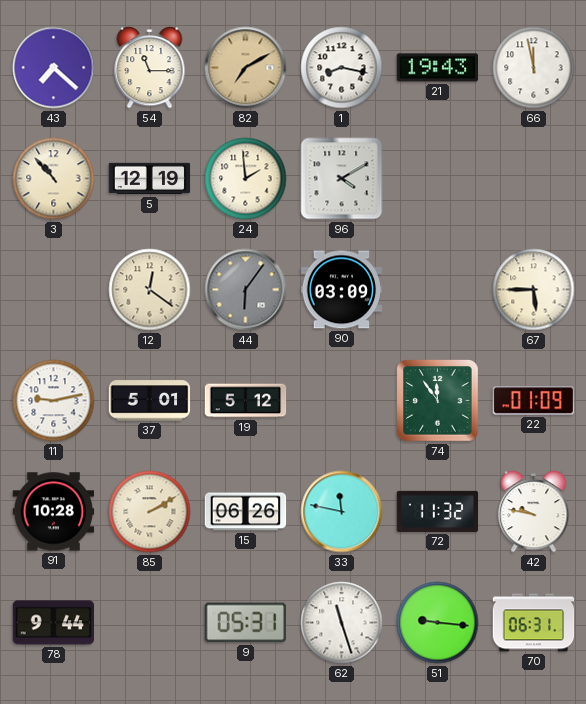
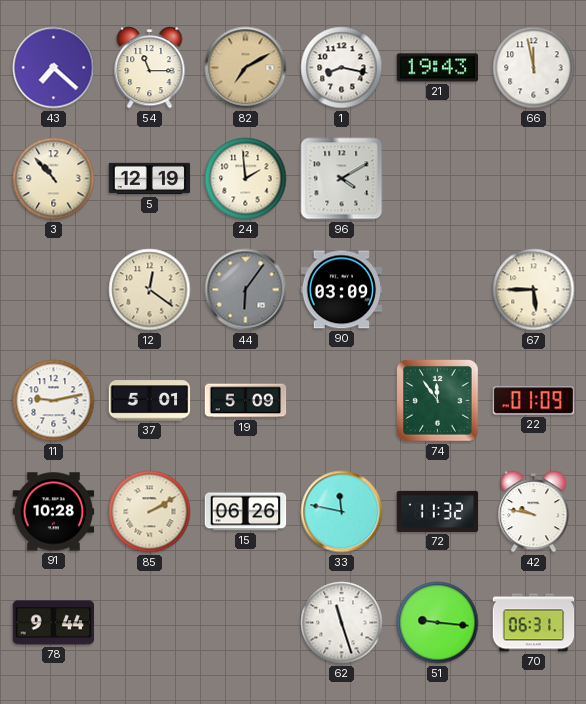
19: 5:12 -> 5:09 (246, 401)
9: 05:31 -> none (245, 623)
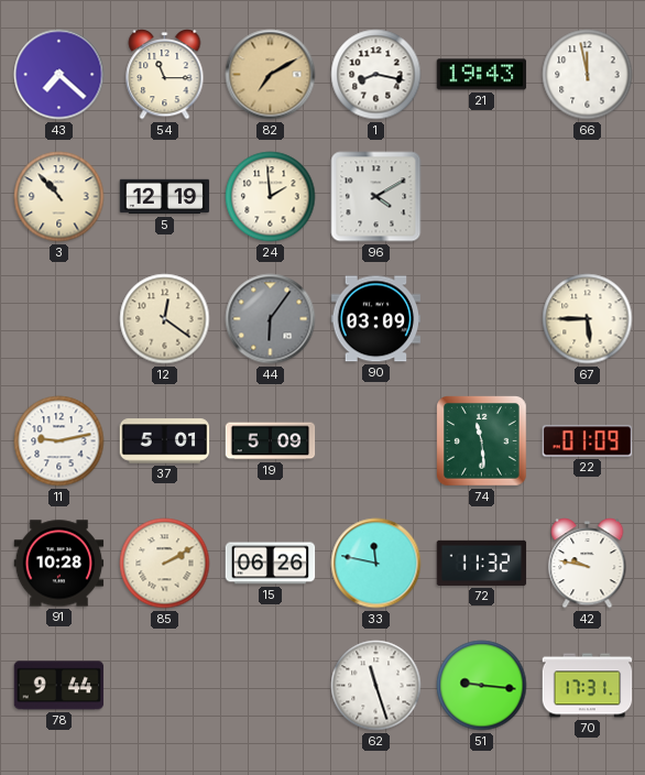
74: 11:54 -> 11:29 (482, 441)
70: 06:31 -> 17:31 (588, 686)
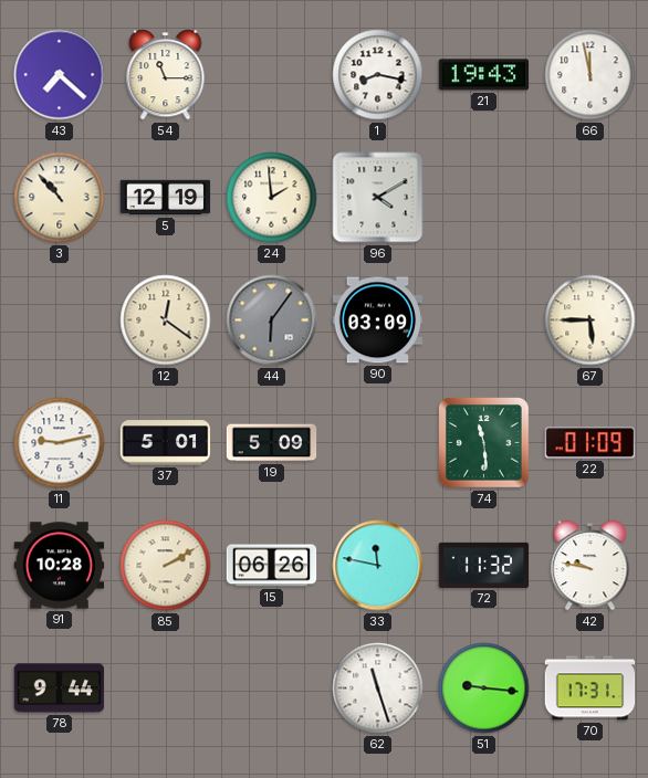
82: 7:10 -> none (271, 75)
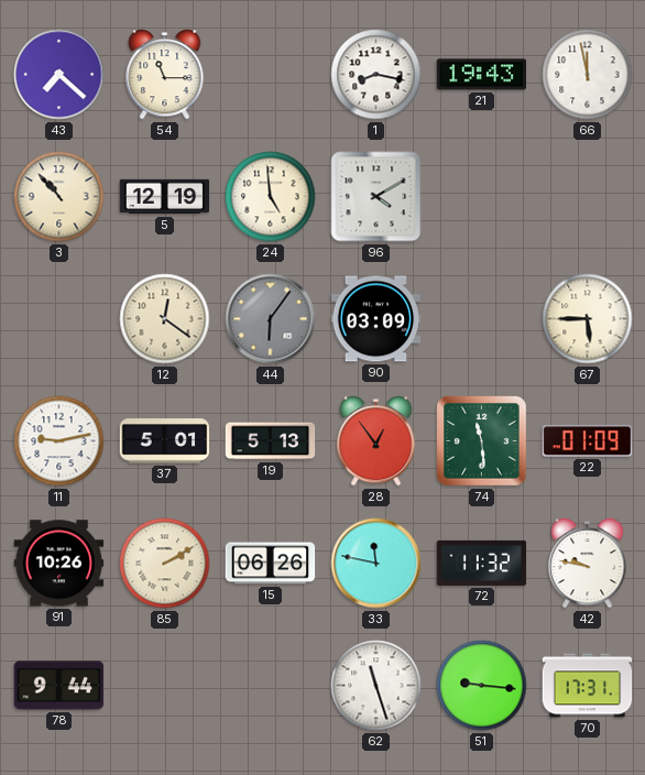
24: 1:59 -> 4:59 (271, 197)
19: 5:09 -> 5:13 (271, 441)
28: none -> 12:54 (376, 441)
91: 10:28 -> 10:26 (59, 564)
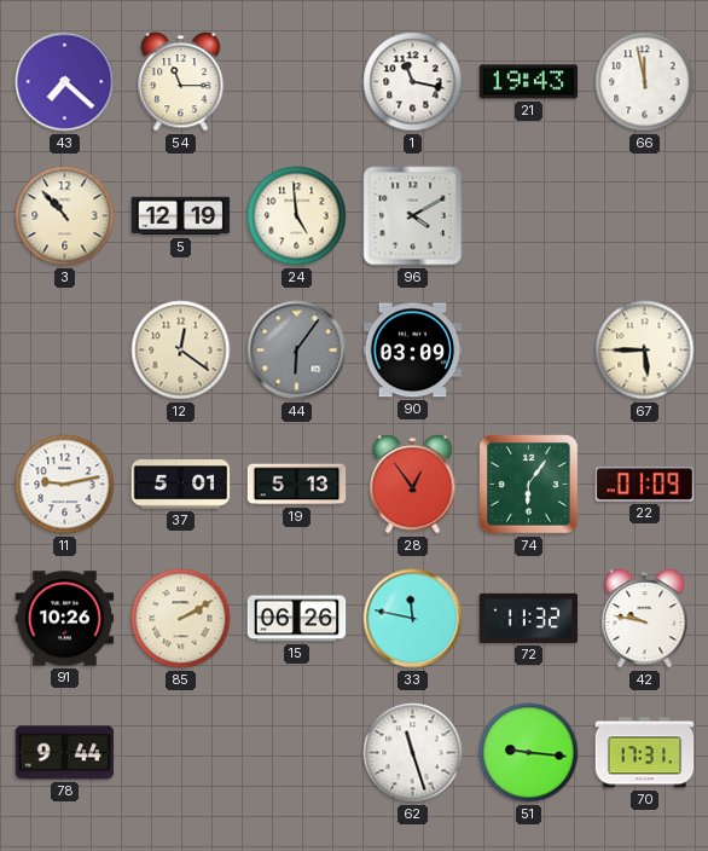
1: 8:17 -> 11:17 (413, 82)
74: 11:29 -> 6:06 (529, 485)
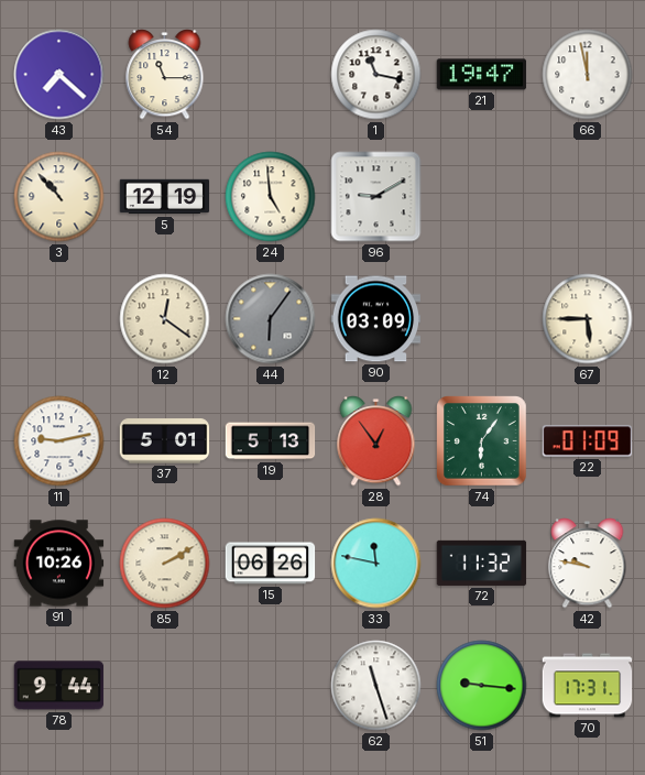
21: 19:43 -> 19:47 (482, 75)
96: 4:10 -> 9:10 (376, 197)
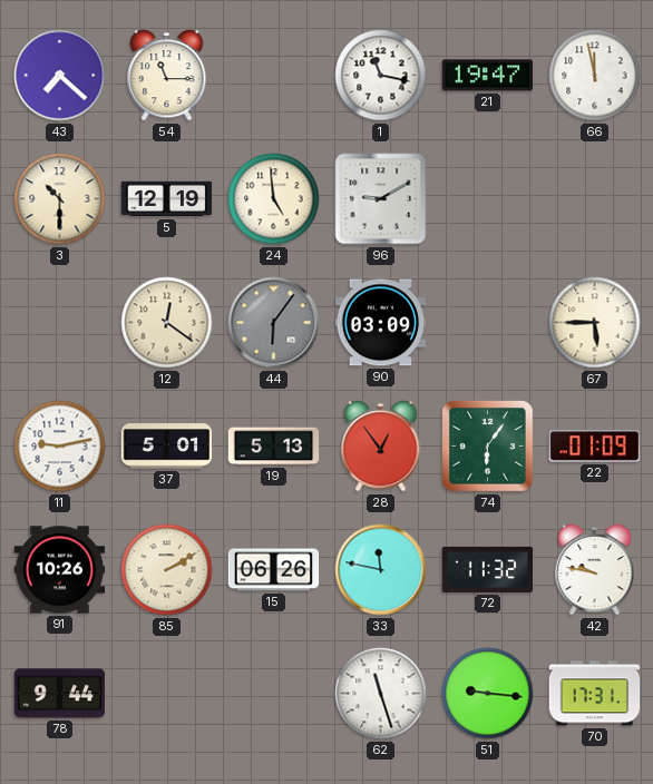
3: 10:53 -> 10:30 (60, 199)
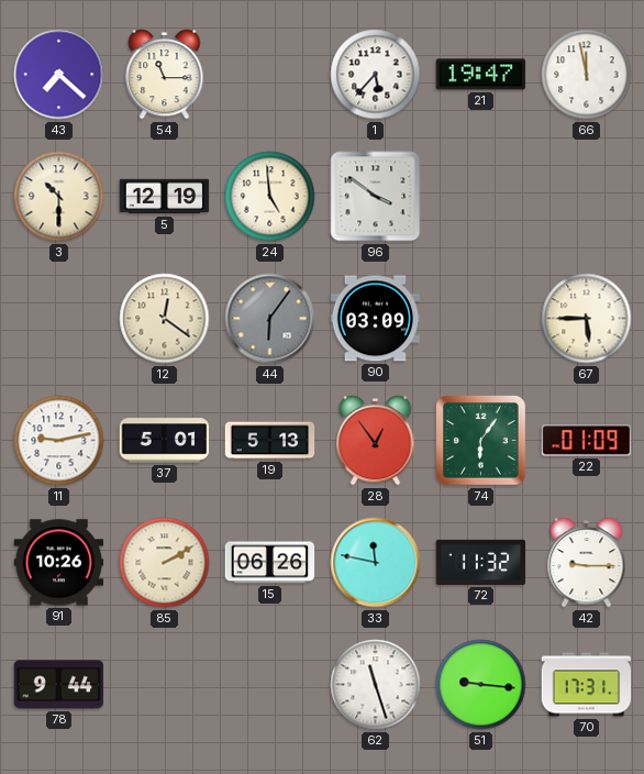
1: 11:17 -> 5:37 (376, 75)
96: 9:10 -> 3:51 (376, 197)
42: 9:47 -> 9:15 (587, 563)
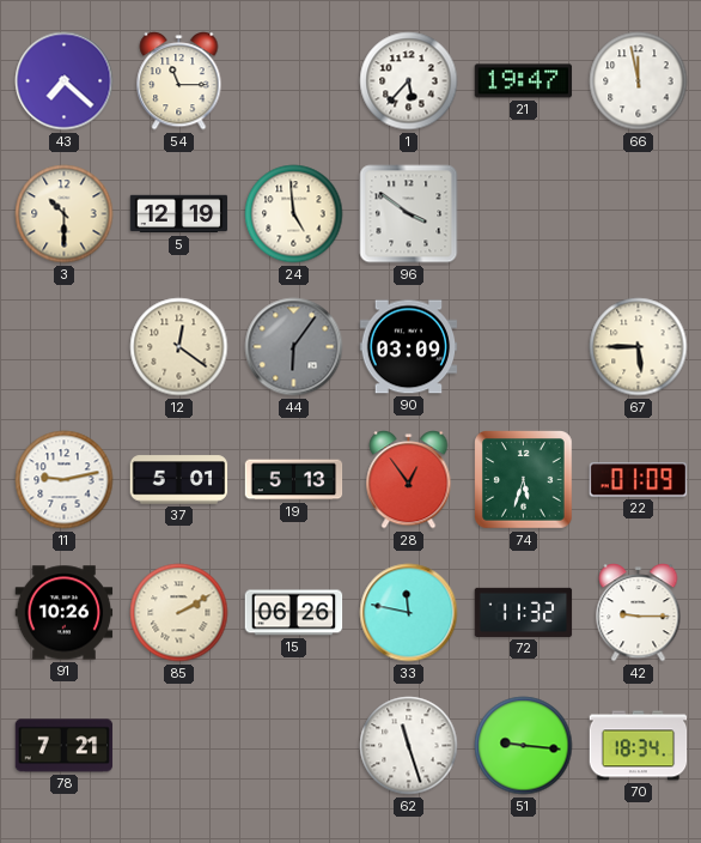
74: 6:06 -> 5:33 (524, 480)
78: 9:44 -> 7:21 (65, 746)
70: 17:31 -> 18:34 (639, 746)
